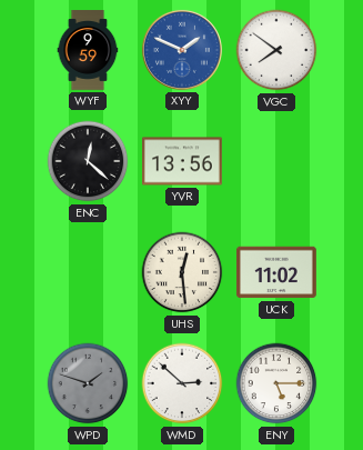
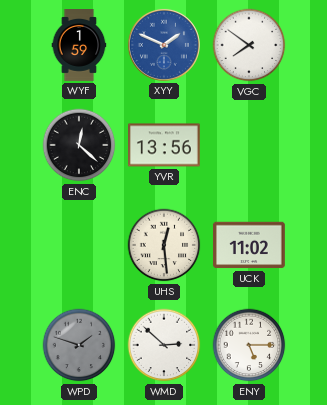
WYF: 9:59 -> 1:59 (79, 46)
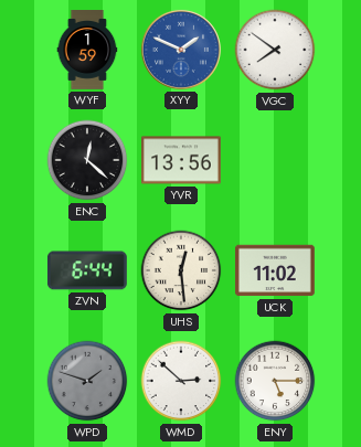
ZVN: none -> 6:44 (87, 270)
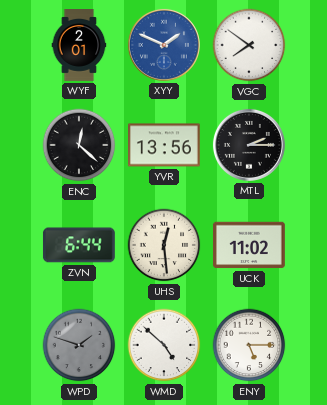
WYF: 1:59 -> 2:01 (79, 46)
MTL: none -> 2:15 (249, 145)
WMD: 2:52 -> 4:52 (164, 345)
